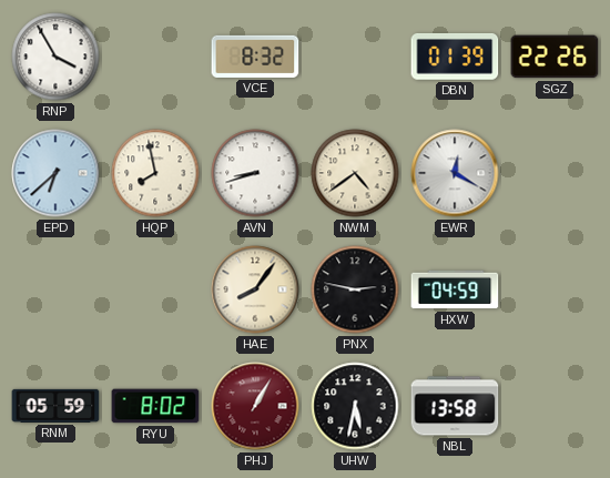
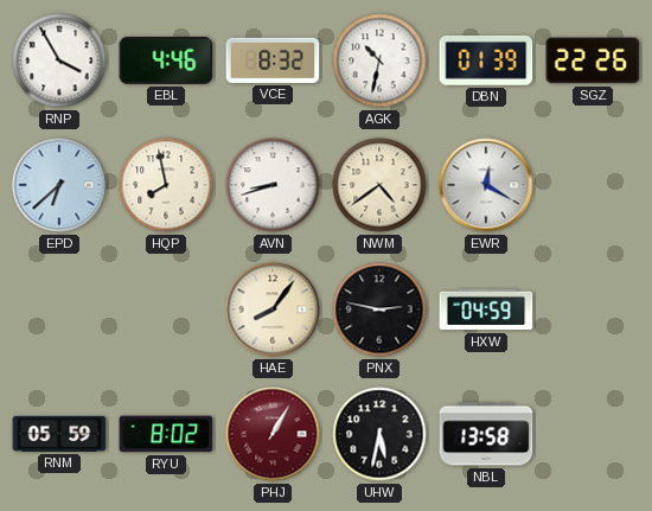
EBL: none -> 4:46 (166, 60)
AGK: none -> 10:32 (379, 60)
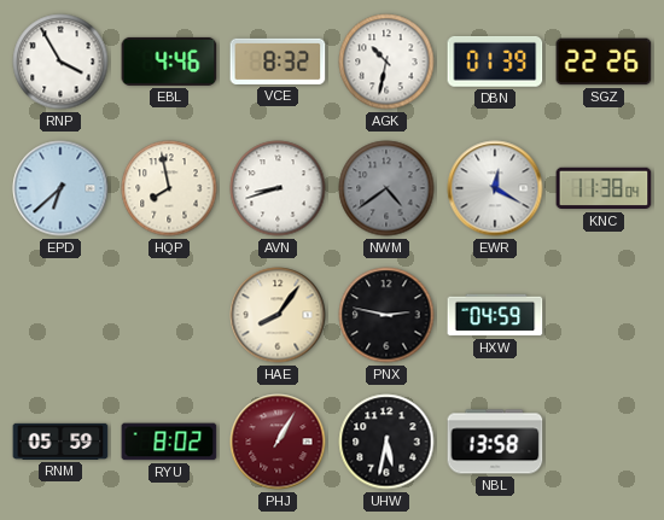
NWM dial: cream -> grey (386, 188)
KNC: none -> 11:38 (604, 188)
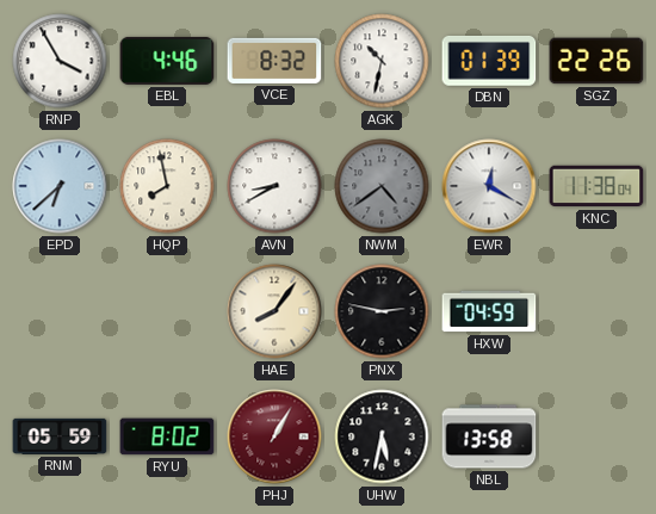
AVN: 8:42 -> 8:40 (274, 186)
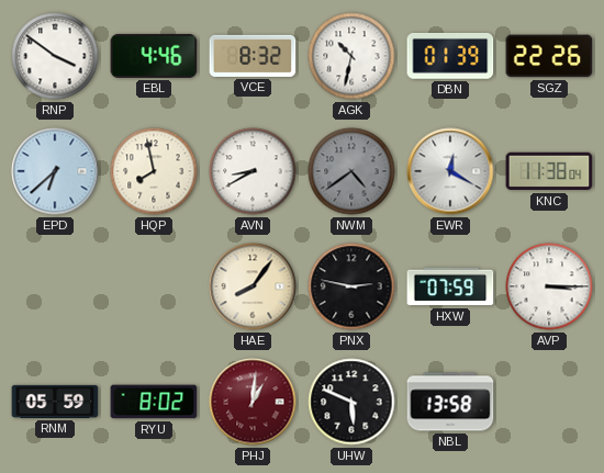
RNP: 3:55 -> 3:51 (55, 56)
HXW: 04:59 -> 07:59 (450, 286)
AVP: none -> 3:15 (549, 286)
PHJ: 1:05 -> 1:01 (253, 402)
UHW: 5:32 -> 5:49 (351, 402)
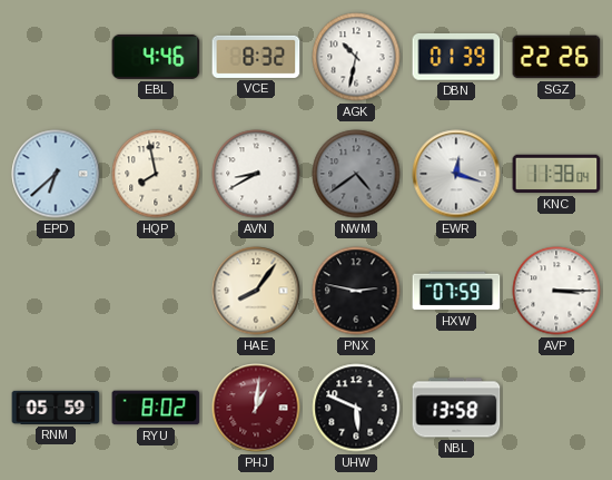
RNP: 3:51 -> none (55, 56)
EWR: 12:20 -> 12:18 (456, 174)
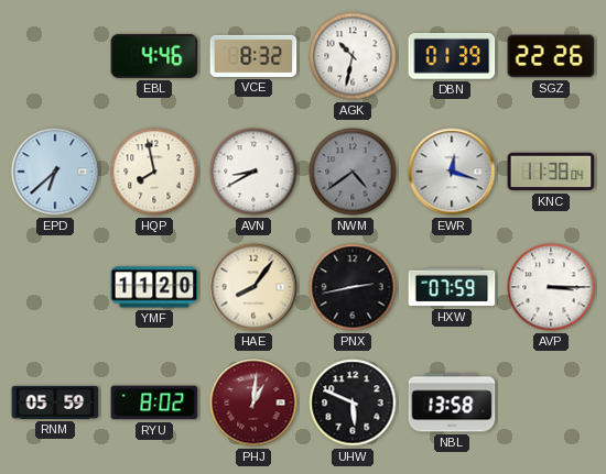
YMF: none -> 11:20 (154, 287)
PNX: 2:47 -> 2:43 (353, 287)
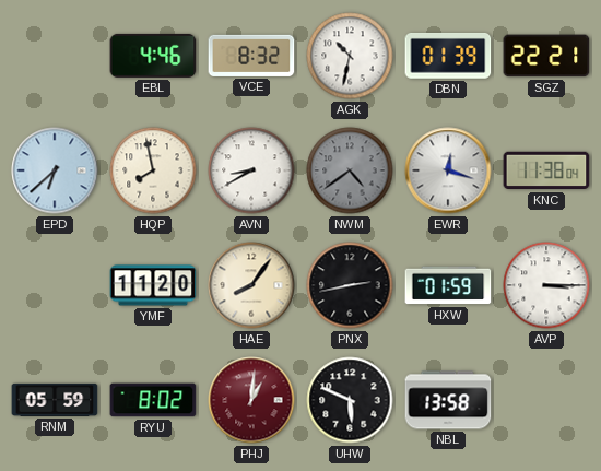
SGZ: 22:26 -> 22:21 (546, 56)
HXW: 07:59 -> 01:59 (448, 285)
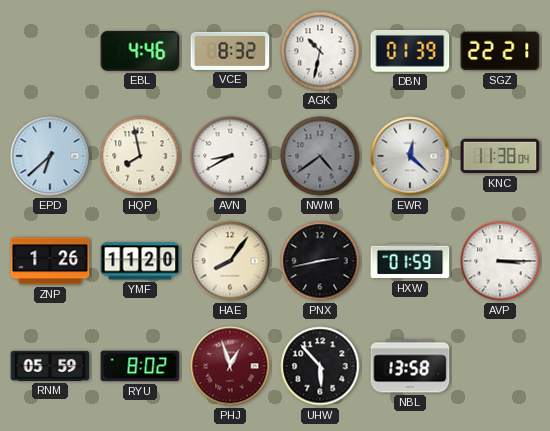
EWR: 12:18 -> 12:22 (410, 156)
ZNP: none -> 1:26 (50, 261)
PHJ: 1:01 -> 12:57 (230, 366)
UHW: 5:49 -> 5:53 (320, 366)
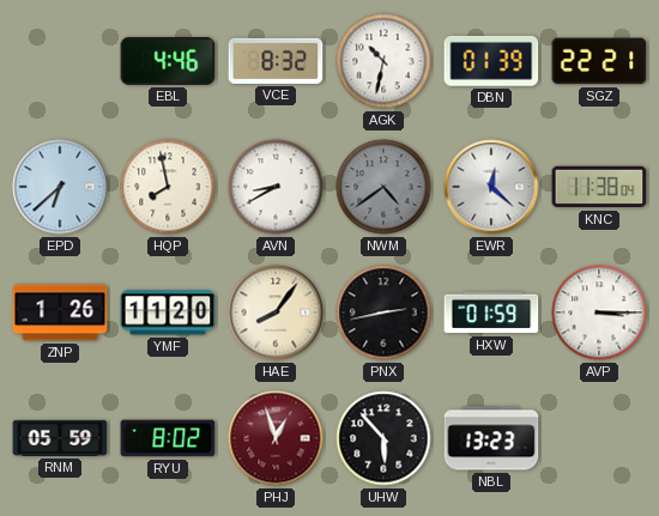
NBL: 13:58 -> 13:23 (491, 438)
